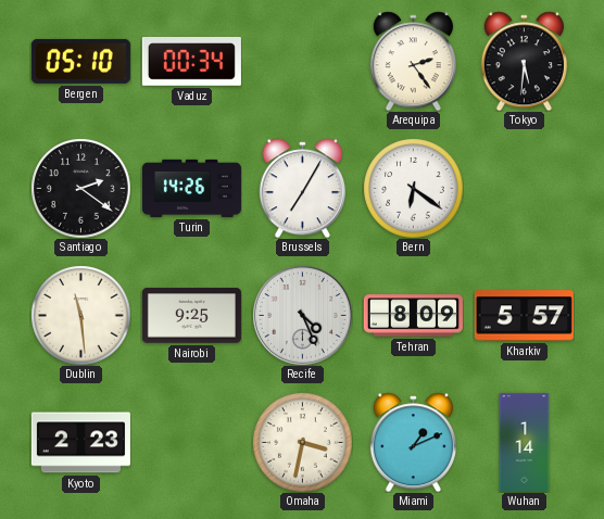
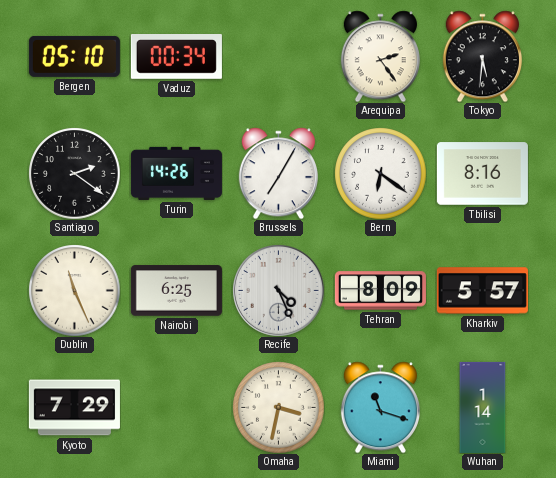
Tbilisi: none -> 8:16 (482, 174)
Dublin: 11:29 -> 11:26 (74, 290)
Nairobi: 9:25 -> 6:25 (176, 291)
Kyoto: 2:23 -> 7:29 (74, 408)
Miami: 1:11 -> 11:18 (380, 407)
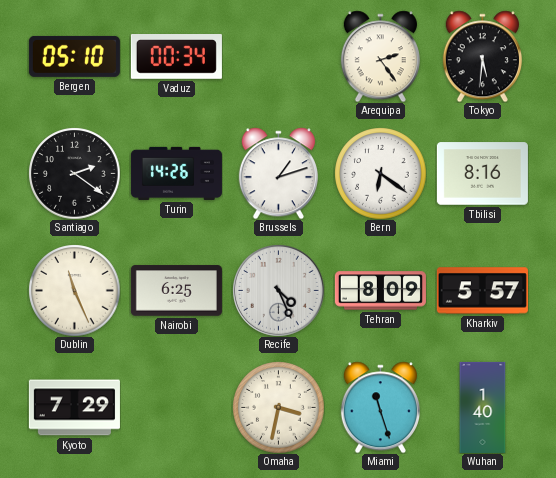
Brussels: 7:05 -> 1:12 (278, 173)
Miami: 11:18 -> 11:27 (380, 407)
Wuhan: 1:14 -> 1:40 (483, 407)
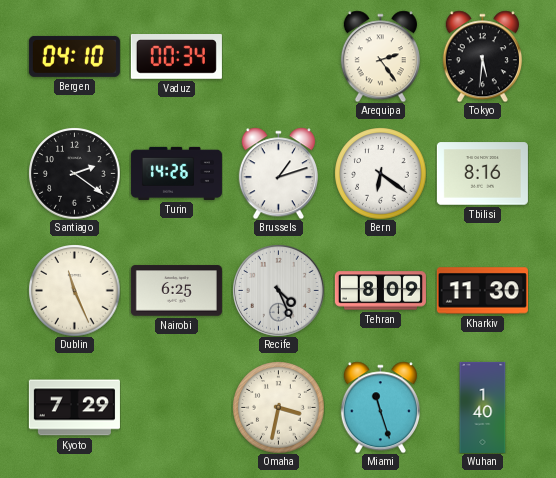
Bergen: 05:10 -> 04:10 (74, 56)
Kharkiv: 5:57 -> 11:30 (482, 291)
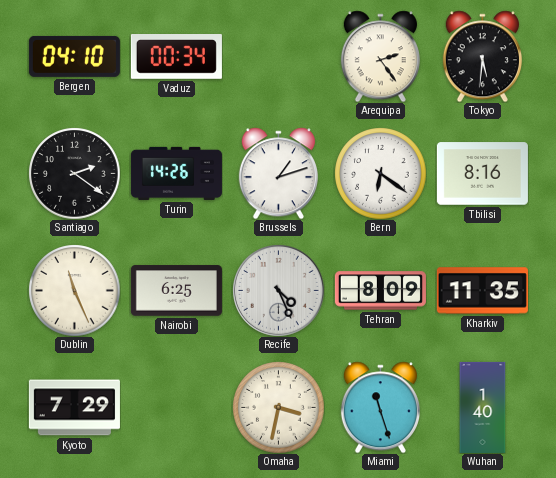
Kharkiv: 11:30 -> 11:35 (482, 291)
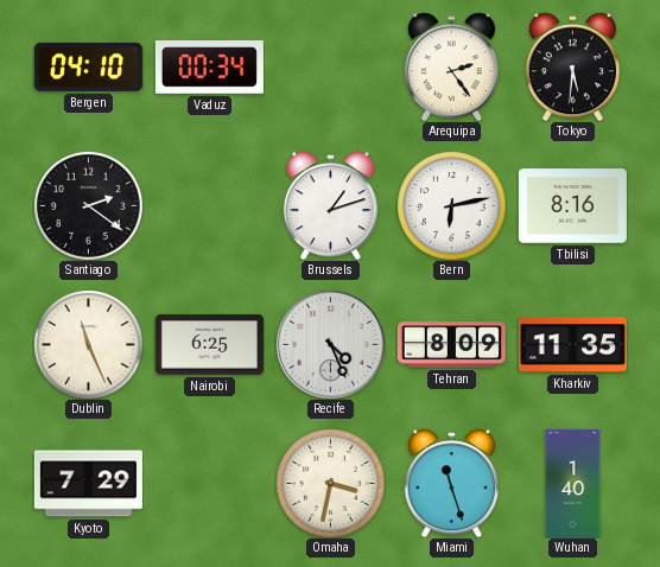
Turin: 14:26 -> none (176, 173)
Bern: 6:21 -> 6:13 (451, 205)
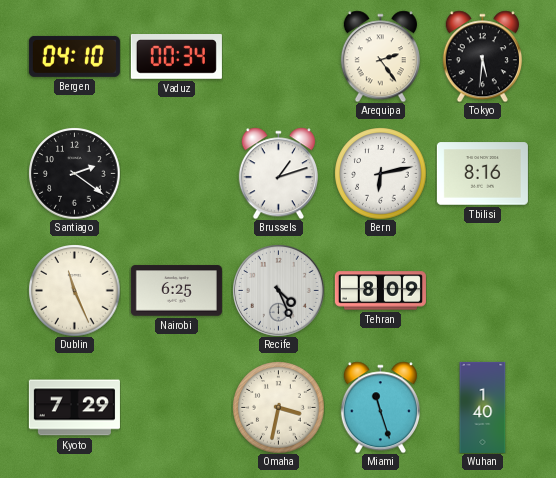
Kharkiv: 11:35 -> none (572, 345)
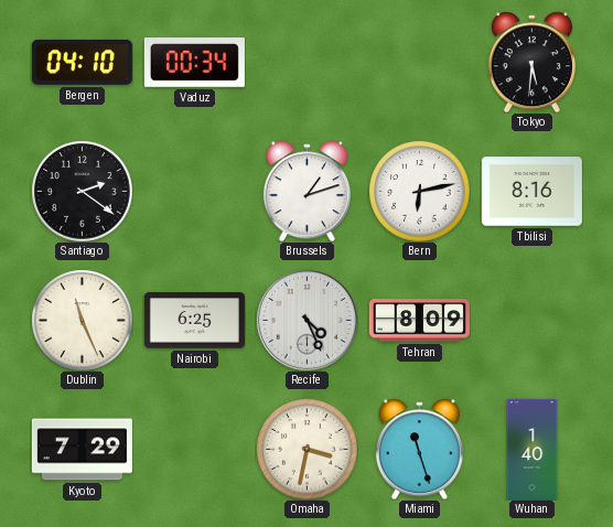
Arequipa: 2:24 -> none (380, 56)
